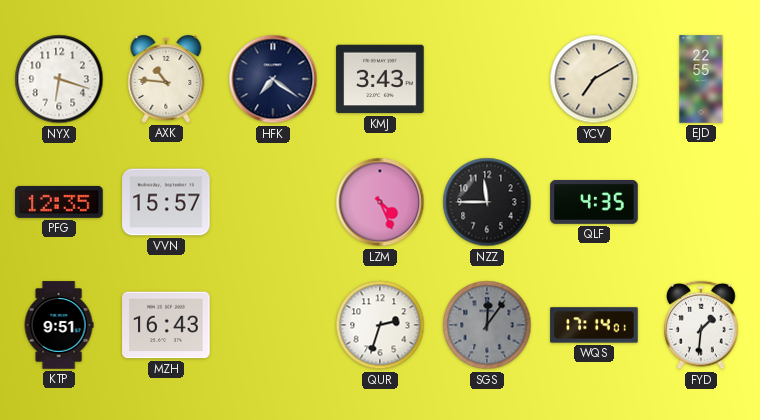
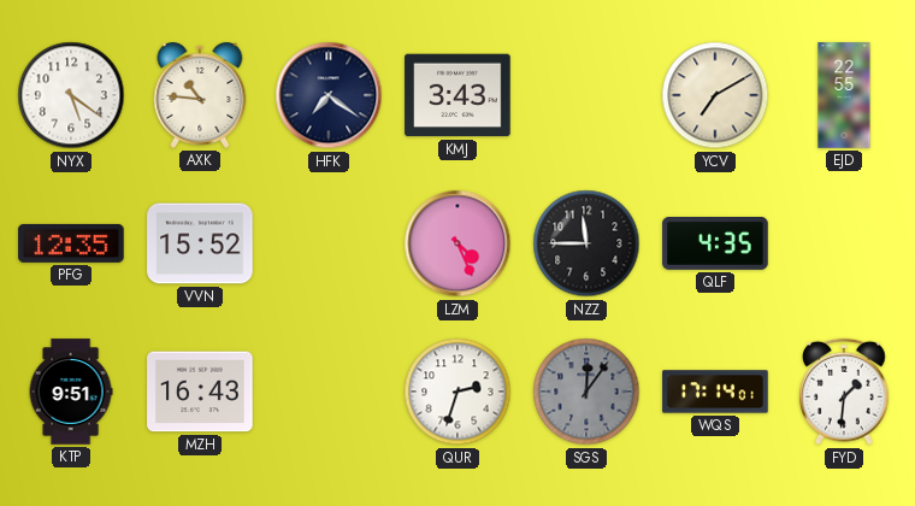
NYX: 6:18 -> 5:21 (71, 95)
VVN: 15:57 -> 15:52 (200, 243)
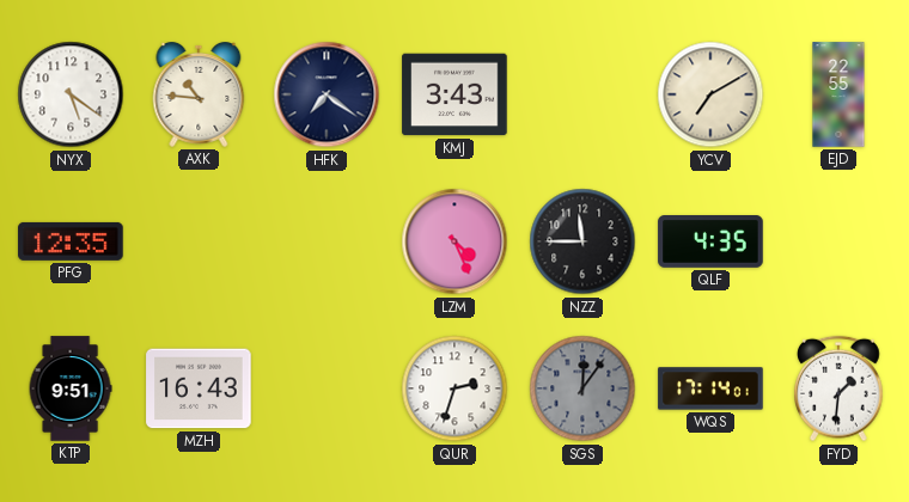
VVN: 15:52 -> none (200, 243)
